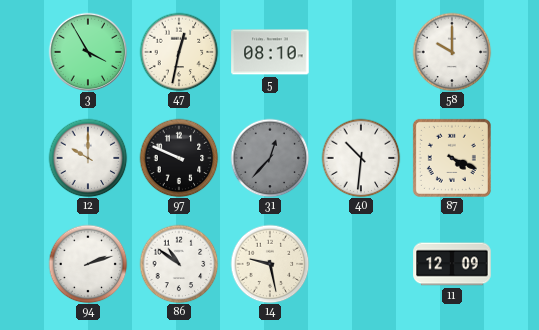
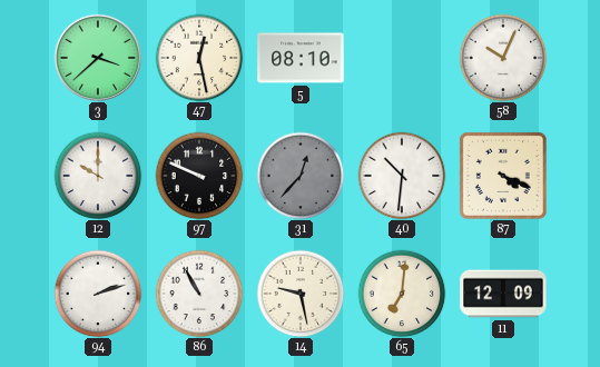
3: 3:55 -> 3:38 (98, 58)
47: 12:32 -> 12:28 (199, 58)
58: 10:00 -> 10:04 (503, 58)
86: 10:51 -> 10:55 (199, 294)
65: none -> 7:01 (402, 294)
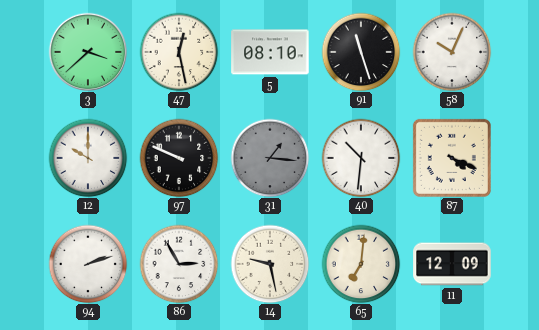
91: none -> 11:27 (361, 52)
31: 12:37 -> 1:16 (270, 158)
86: 10:55 -> 2:55 (179, 264)
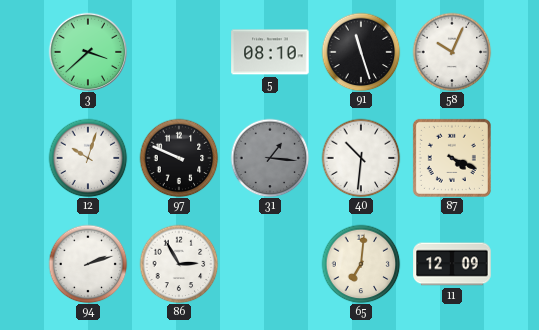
47: 12:28 -> none (179, 52)
12: 10:00 -> 10:03 (88, 158)
14: 9:28 -> none (270, 264)
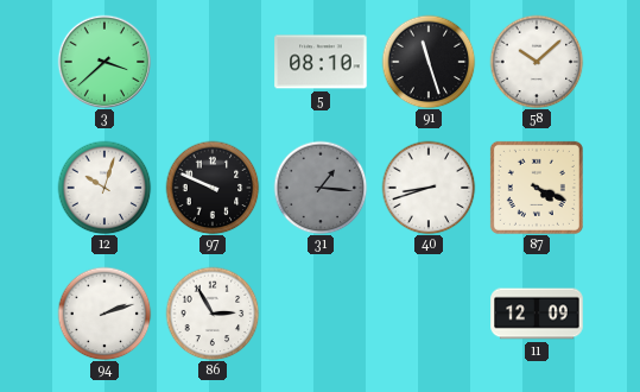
58: 10:04 -> 10:08 (537, 62)
40: 10:31 -> 8:42 (429, 188)
65: 7:01 -> none (361, 264)
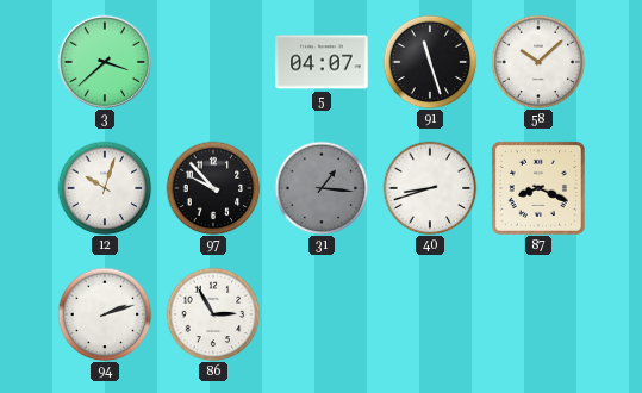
5: 08:10 -> 04:07 (322, 62)
97: 9:49 -> 9:53 (213, 188)
87: 4:19 -> 8:19 (538, 188)
11: 12:09 -> none (537, 314)
